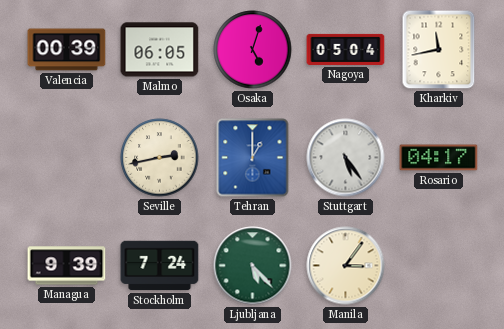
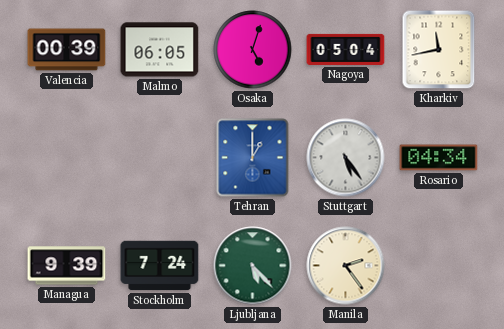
Seville: 2:43 -> none (160, 158)
Rosario: 04:17 -> 04:34 (439, 158)
Manila: 3:06 -> 2:24 (346, 266)
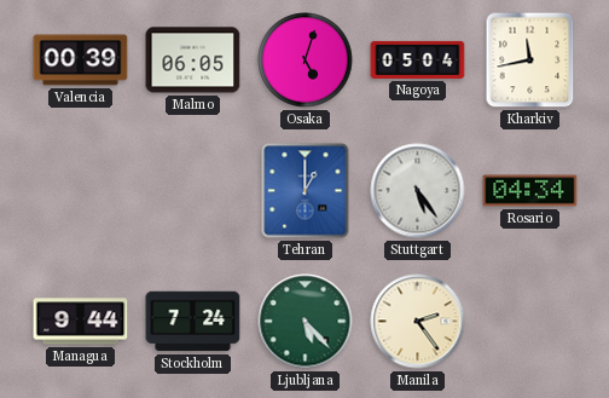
Managua: 9:39 -> 9:44 (81, 322)
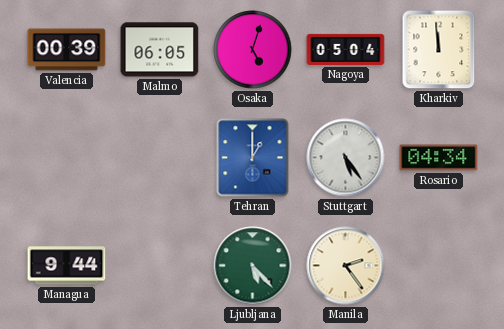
Kharkiv: 11:43 -> 11:59 (439, 50)
Stockholm: 7:24 -> none (193, 322)
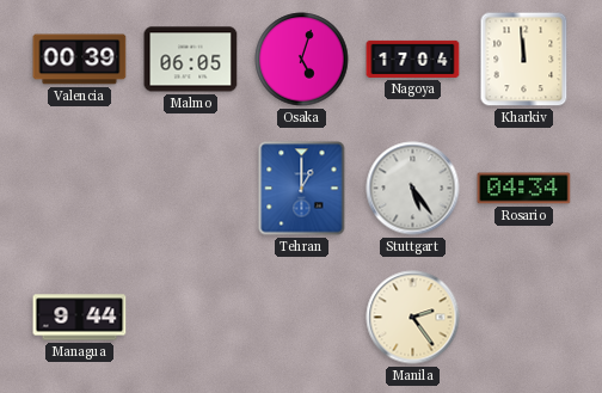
Nagoya: 05:04 -> 17:04 (413, 59)
Ljubljana: 5:23 -> none (253, 266)
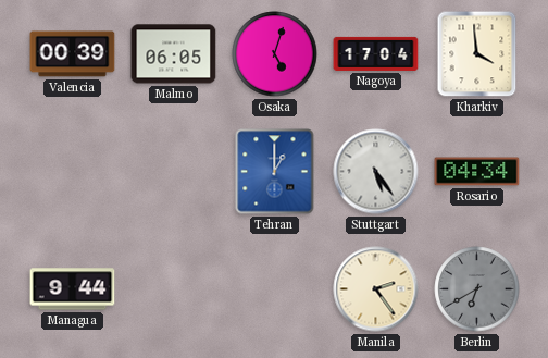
Kharkiv: 11:59 -> 3:59 (477, 54)
Berlin: none -> 6:40 (477, 289)
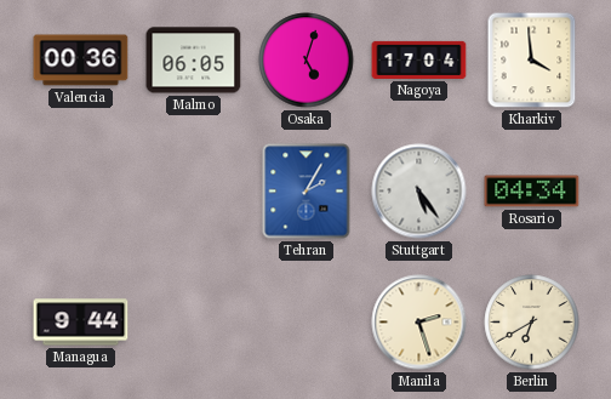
Valencia: 00:39 -> 00:36 (81, 61)
Tehran: 1:00 -> 2:05 (307, 192)
Manila: 2:24 -> 2:27 (419, 323)
Berlin dial: grey -> cream (532, 323)
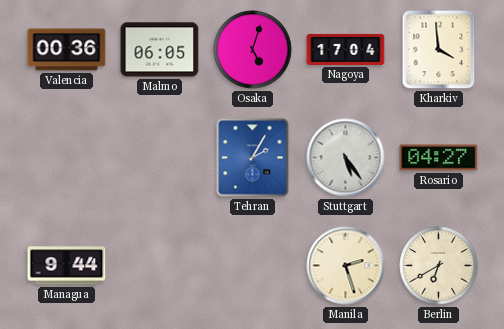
Rosario: 04:34 -> 04:27 (439, 158)
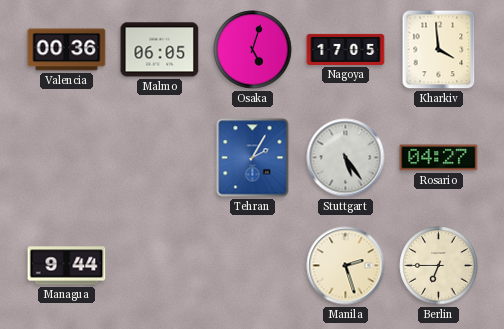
Nagoya: 17:04 -> 17:05 (346, 49)
Berlin: 6:40 -> 6:45 (439, 266)
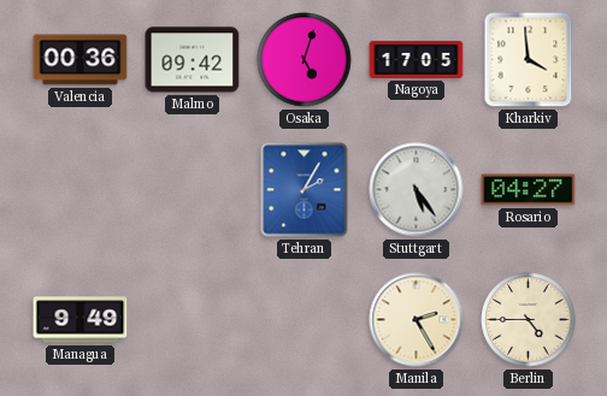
Malmo: 06:05 -> 09:42 (193, 60)
Managua: 9:44 -> 9:49 (81, 320)
Manila: 2:27 -> 2:25 (417, 320)
Berlin: 6:45 -> 4:45 (529, 320)
